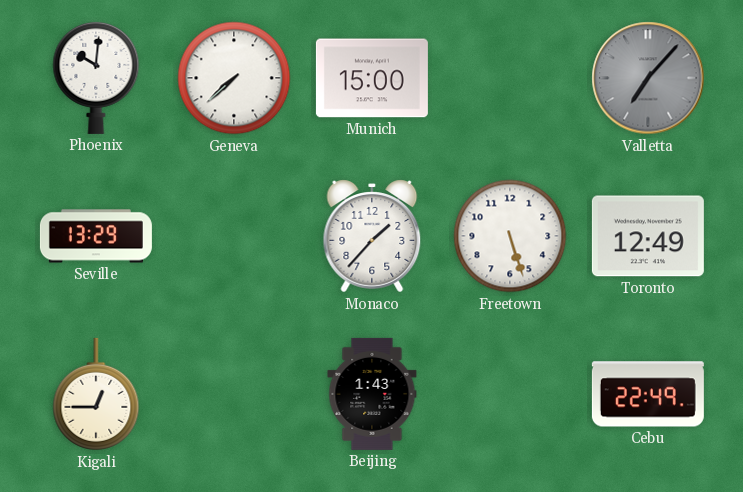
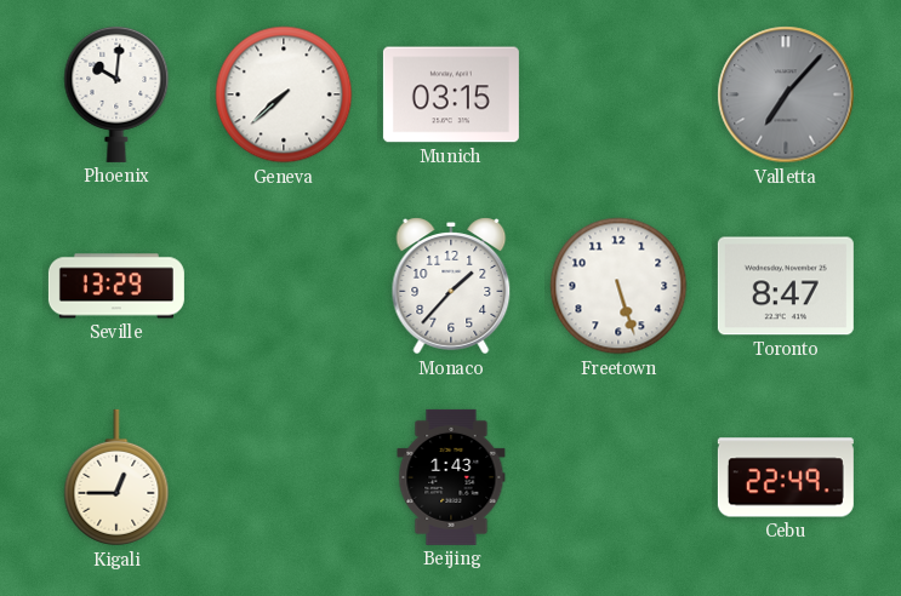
Munich: 15:00 -> 03:15 (451, 94)
Toronto: 12:49 -> 8:47 (786, 286)
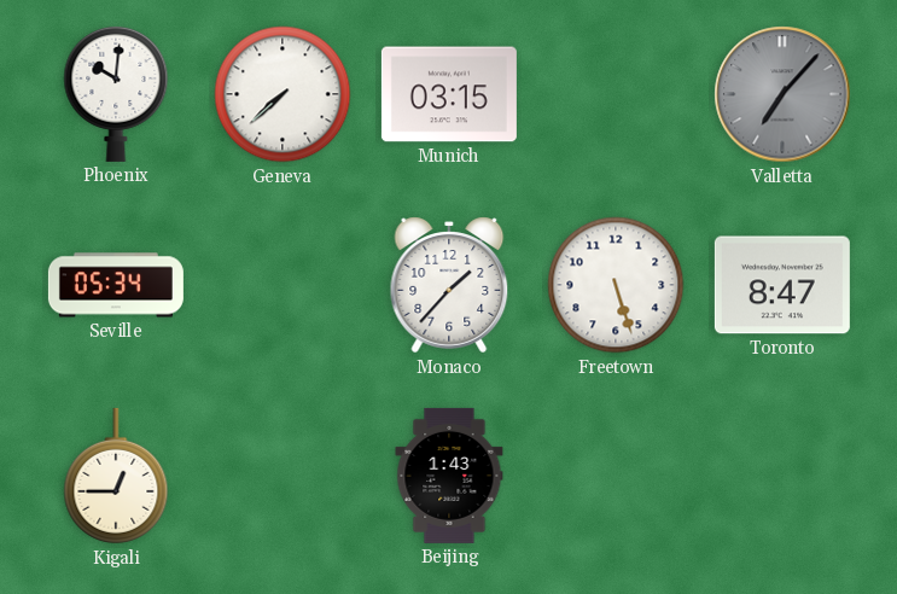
Seville: 13:29 -> 05:34 (116, 285)
Cebu: 22:49 -> none (786, 477)
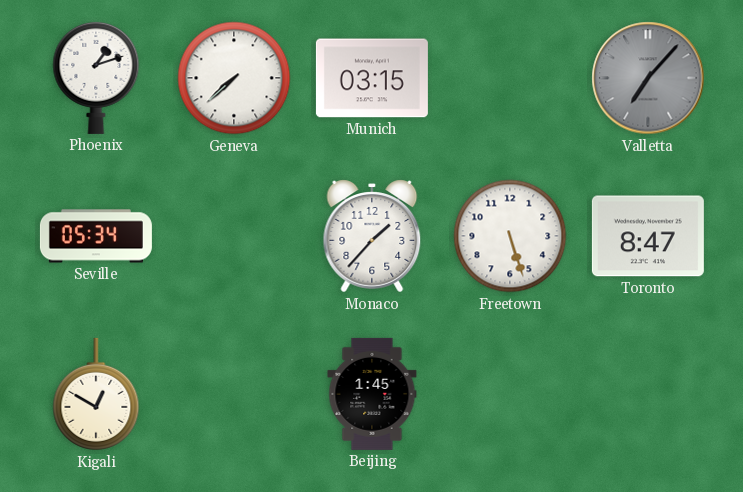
Phoenix: 10:01 -> 1:12 (96, 77)
Kigali: 12:45 -> 12:50 (96, 394)
Beijing: 1:43 -> 1:45 (372, 394)
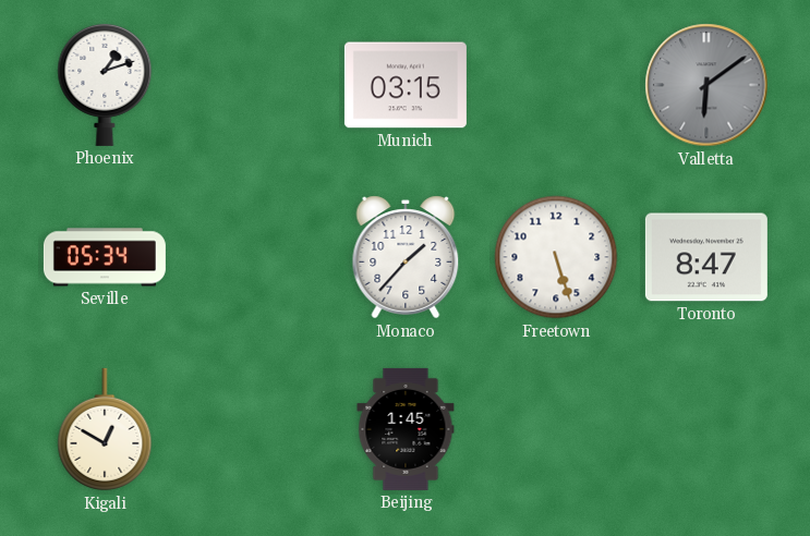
Geneva: 7:38 -> none (234, 78)
Valletta: 7:07 -> 6:09 (706, 85)
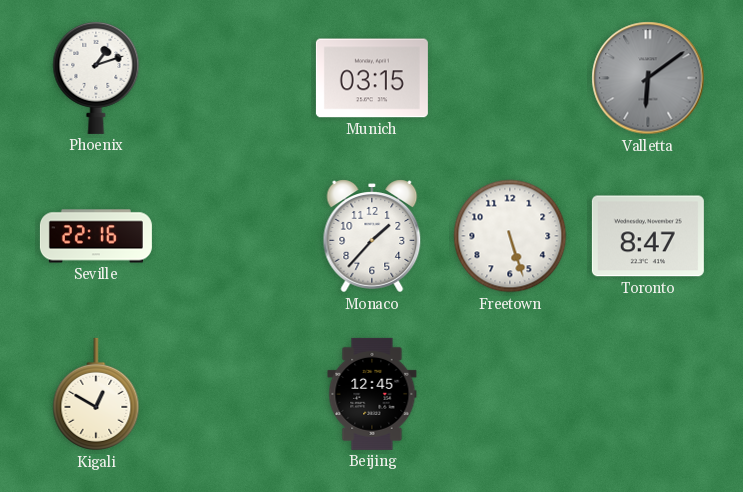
Seville: 05:34 -> 22:16 (96, 236)
Beijing: 1:45 -> 12:45 (372, 394)
